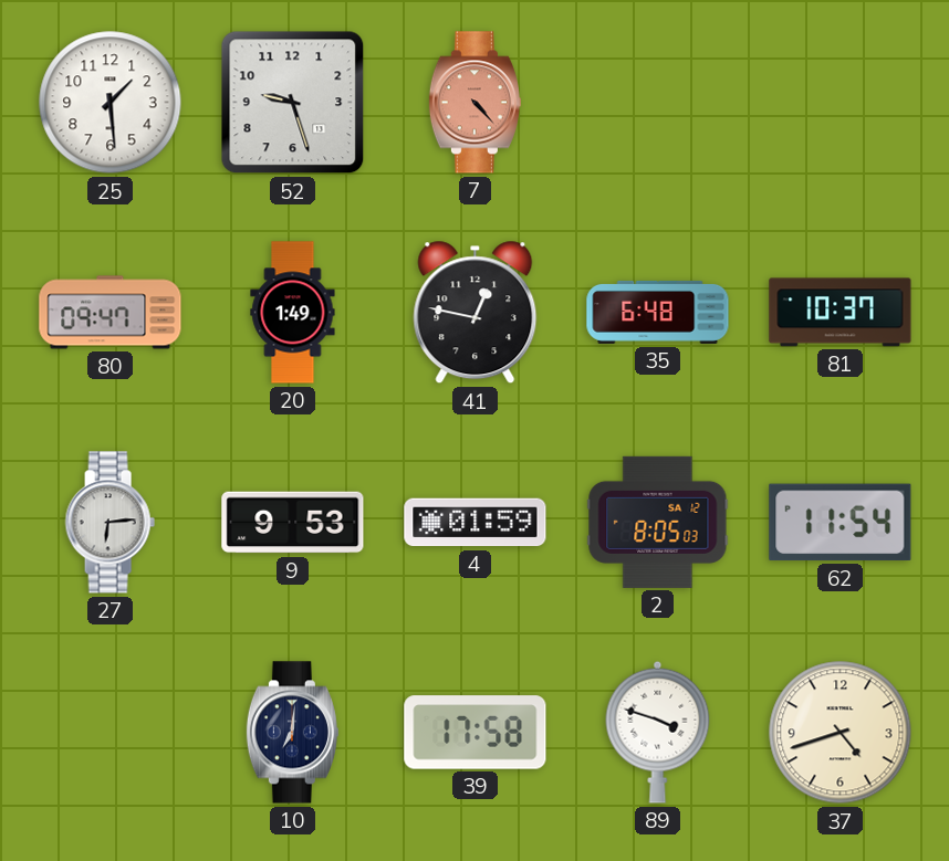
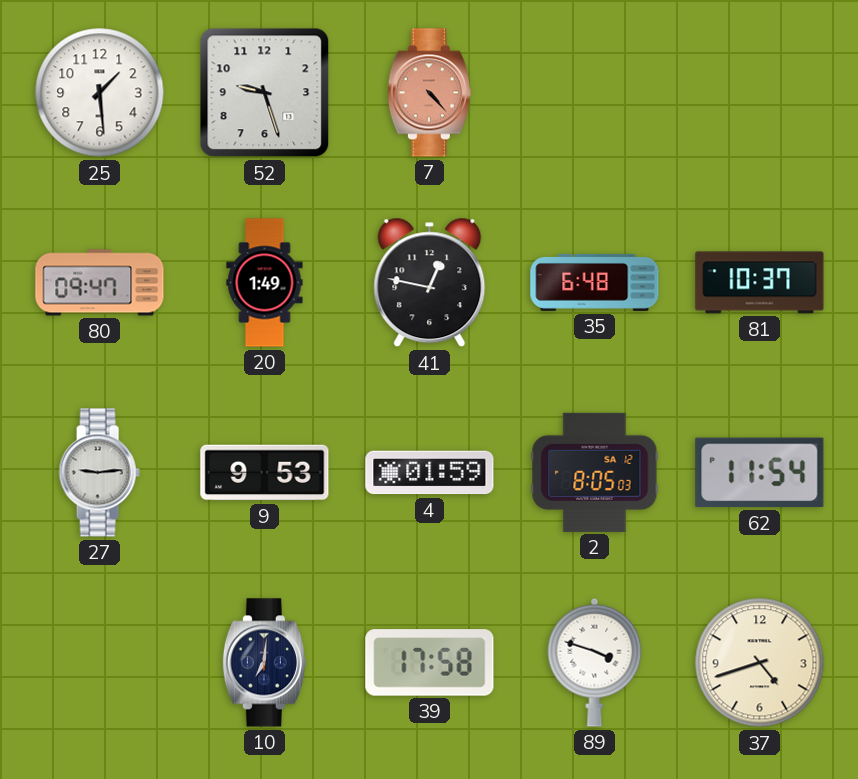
27: 6:14 -> 9:14 (99, 473)
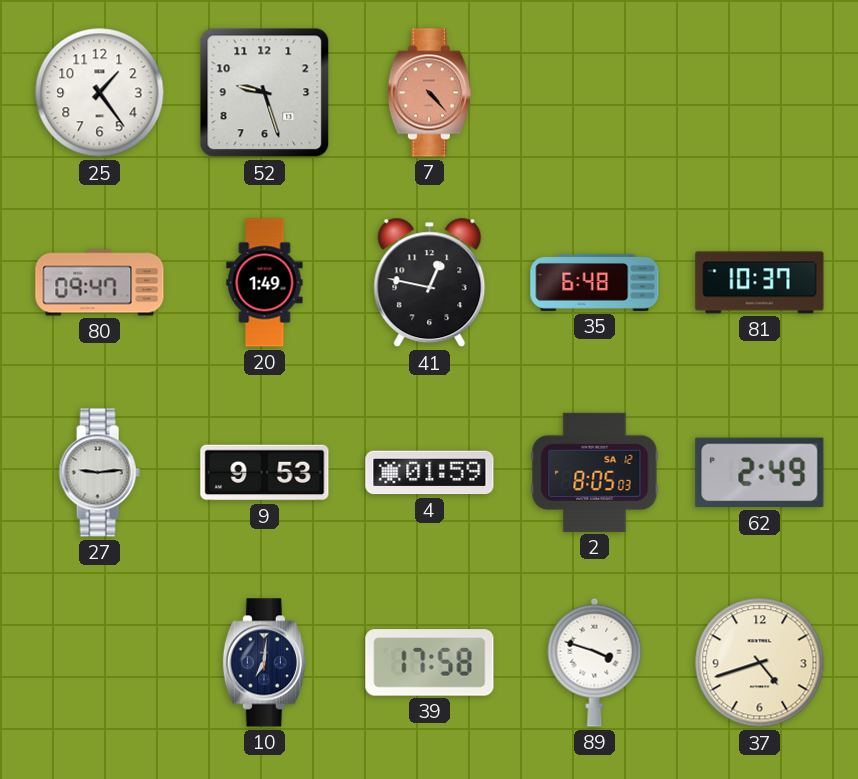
25: 1:29 -> 1:24 (100, 93)
62: 11:54 -> 2:49 (760, 473)
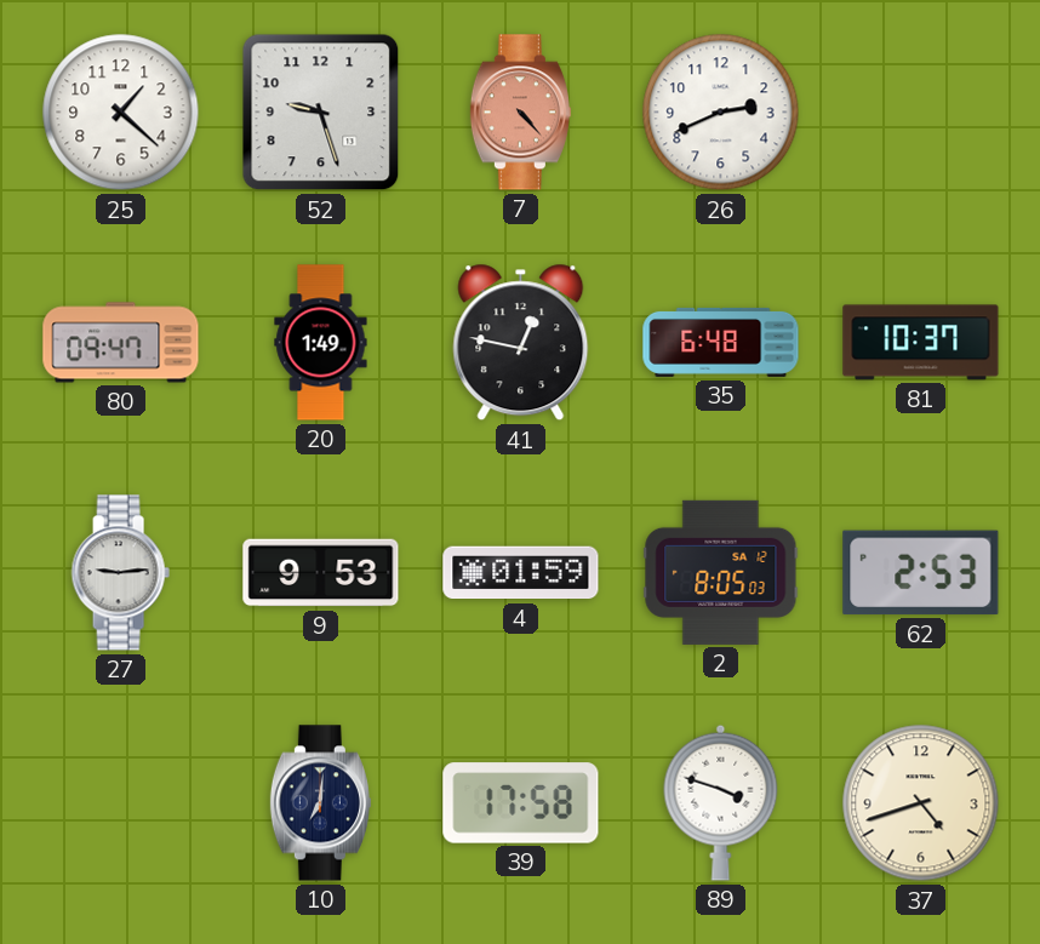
25: 1:24 -> 1:22 (121, 113)
26: none -> 2:41 (721, 113)
62: 2:49 -> 2:53 (921, 573)
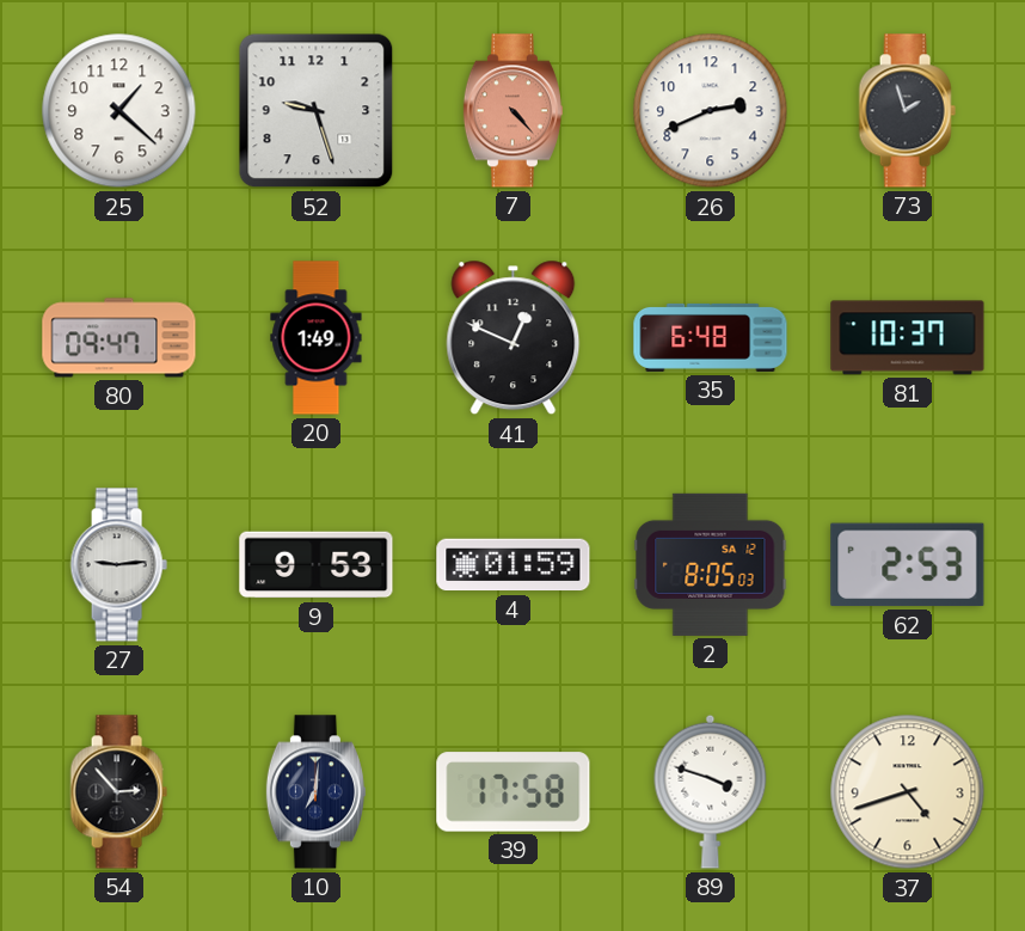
73: none -> 1:57 (907, 111)
41: 12:47 -> 12:49 (514, 338)
54: none -> 2:53 (118, 792)
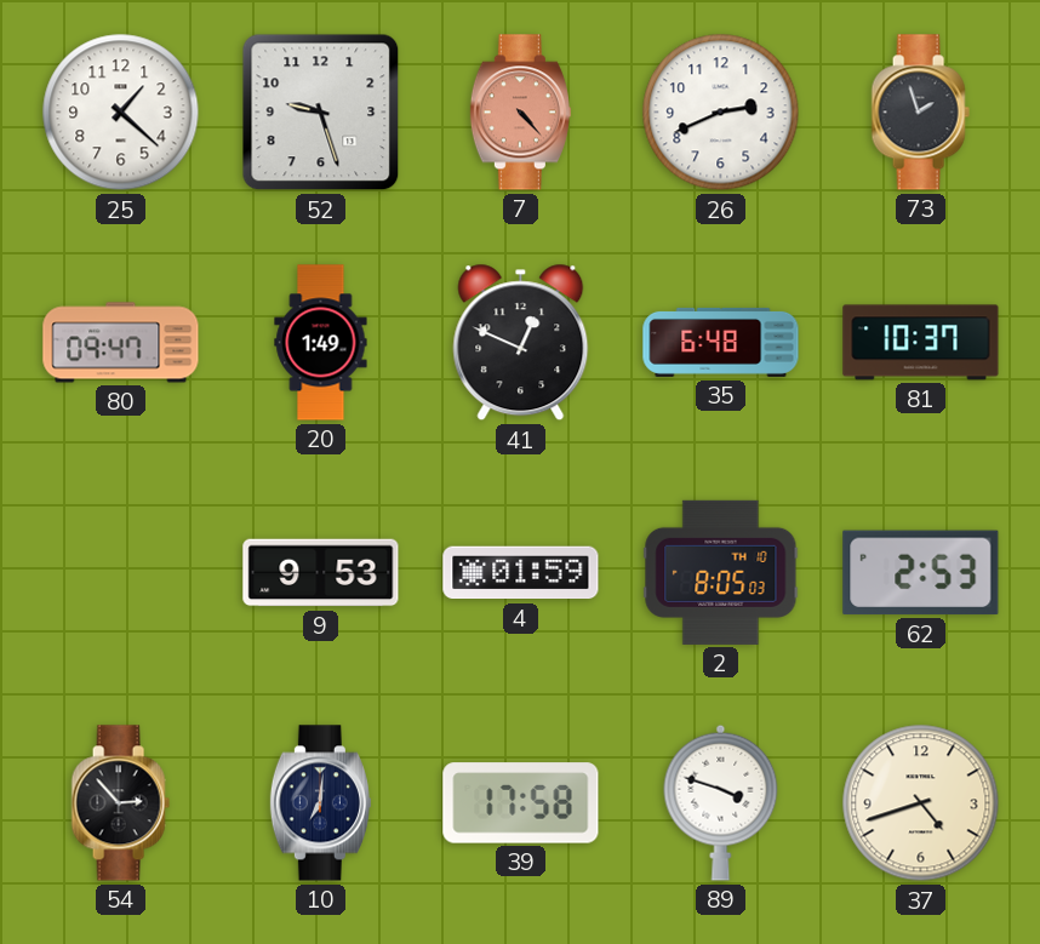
27: 9:14 -> none (118, 565)
2 date: SA 12 -> TH 10 (721, 572)
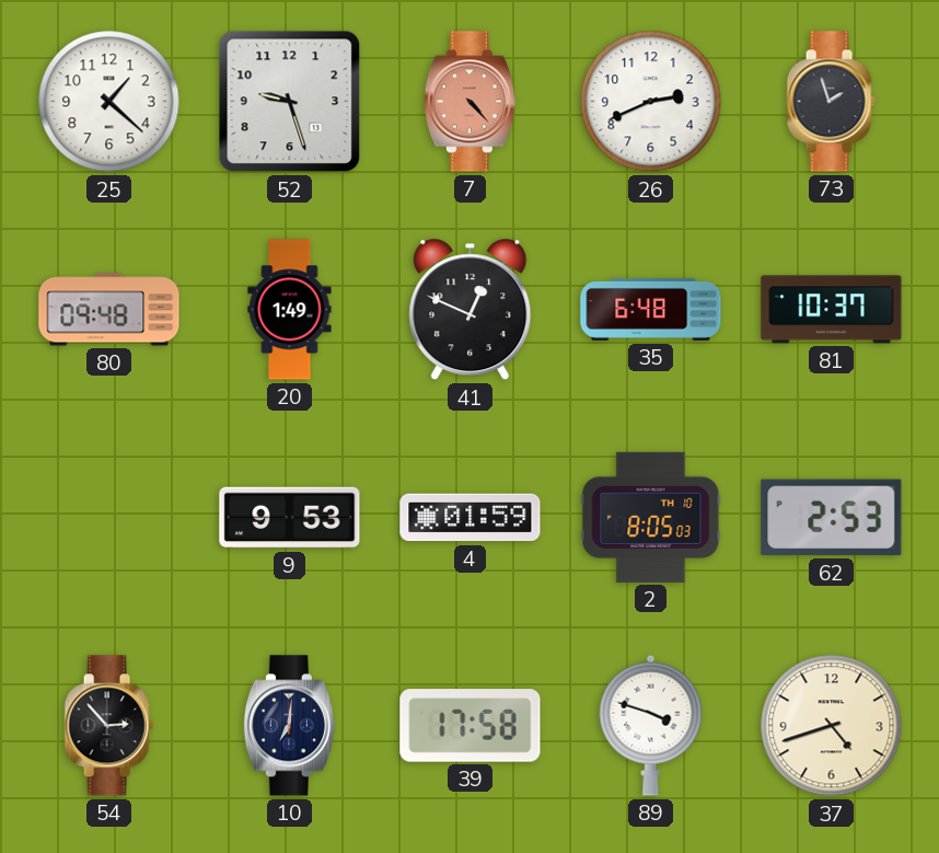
80: 09:47 -> 09:48 (109, 310)
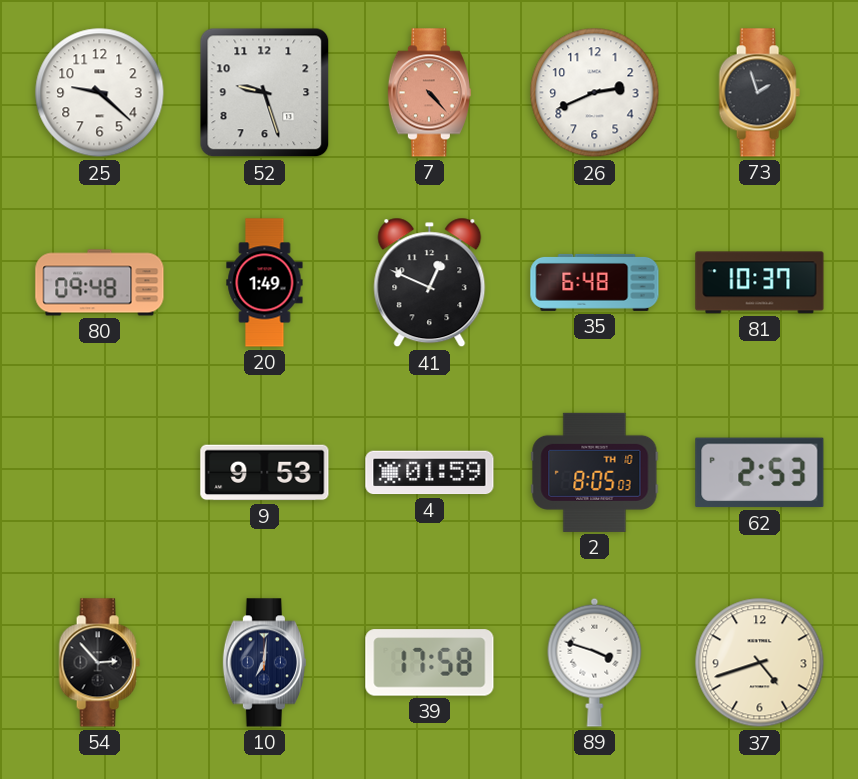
25: 1:22 -> 9:22 (100, 93)
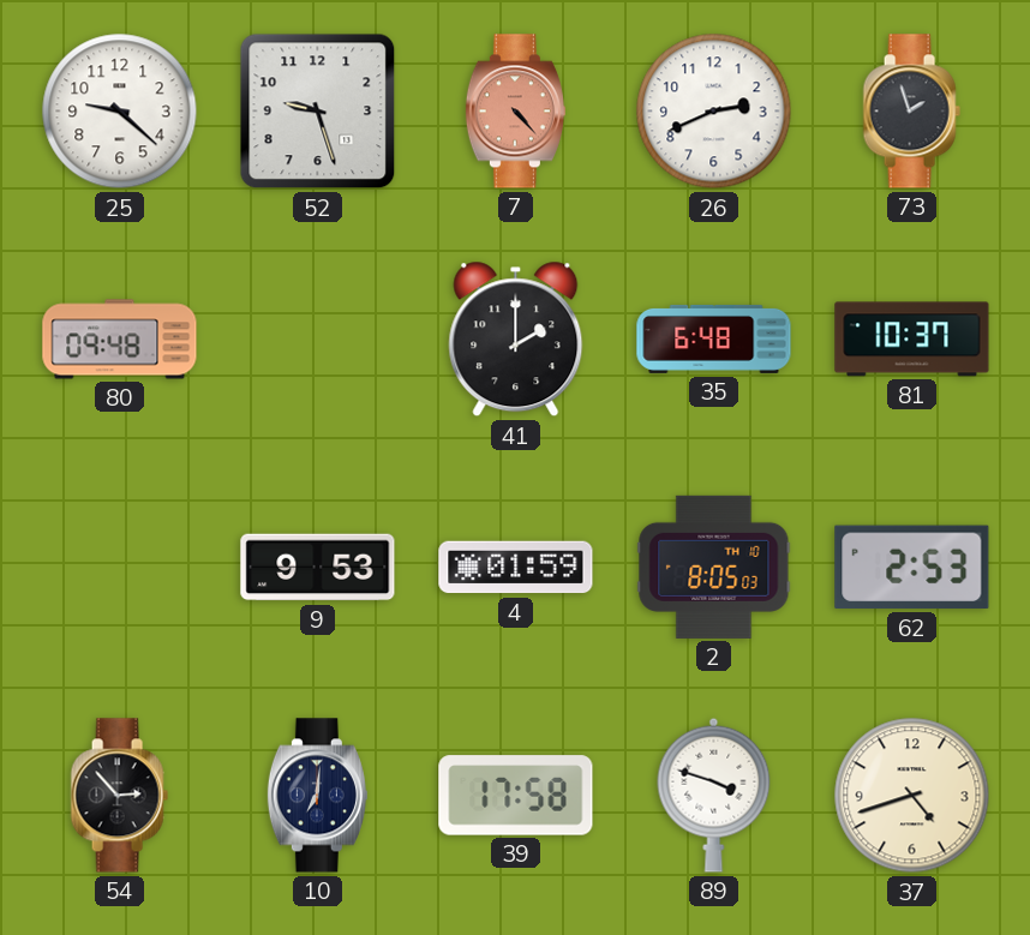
20: 1:49 -> none (265, 283)
41: 12:49 -> 2:00 (516, 340)
